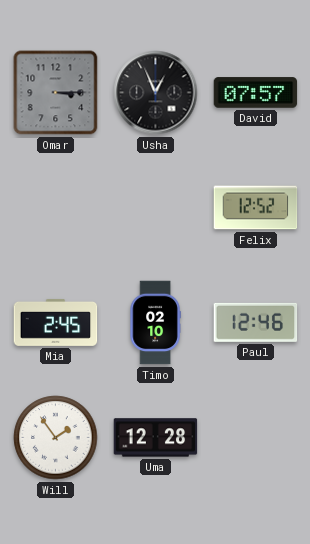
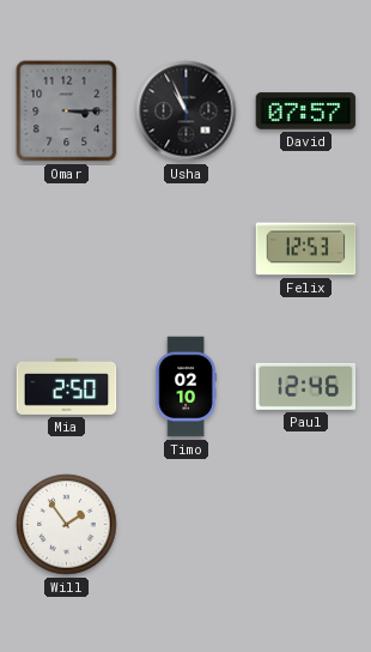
Usha: 12:56 -> 10:56 (187, 111)
Felix: 12:52 -> 12:53 (306, 249)
Mia: 2:45 -> 2:50 (67, 386)
Uma: 12:28 -> none (156, 438)
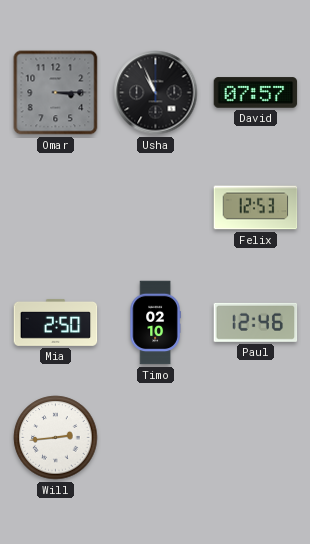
Will: 1:54 -> 2:44 (56, 438)
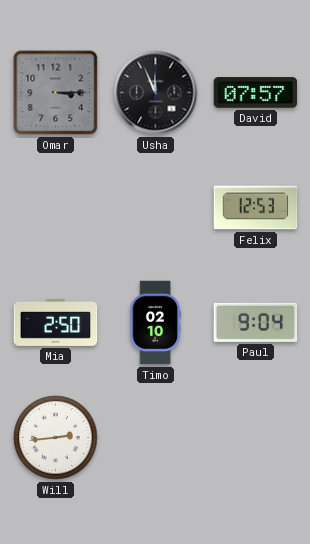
Usha: 10:56 -> 11:56 (156, 93)
Paul: 12:46 -> 9:04 (256, 322)
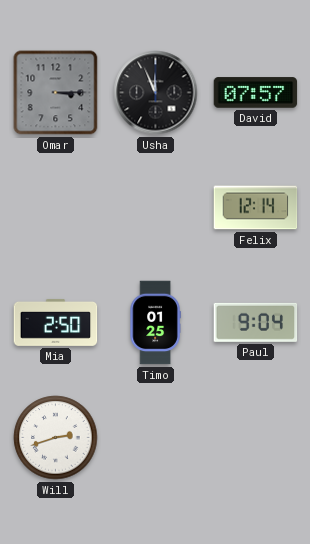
Felix: 12:53 -> 12:14 (256, 208)
Timo: 02:10 -> 01:25 (155, 323)
Will: 2:44 -> 2:42 (56, 438)
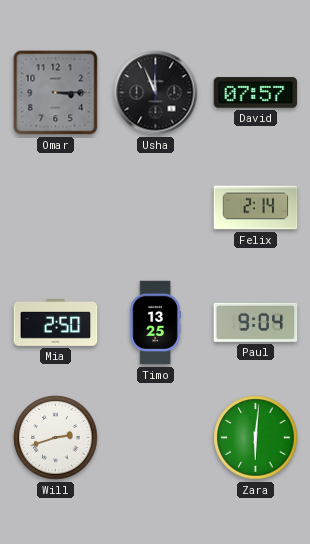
Felix: 12:14 -> 2:14 (256, 208)
Timo: 01:25 -> 13:25 (155, 323)
Zara: none -> 6:01 (256, 438)
